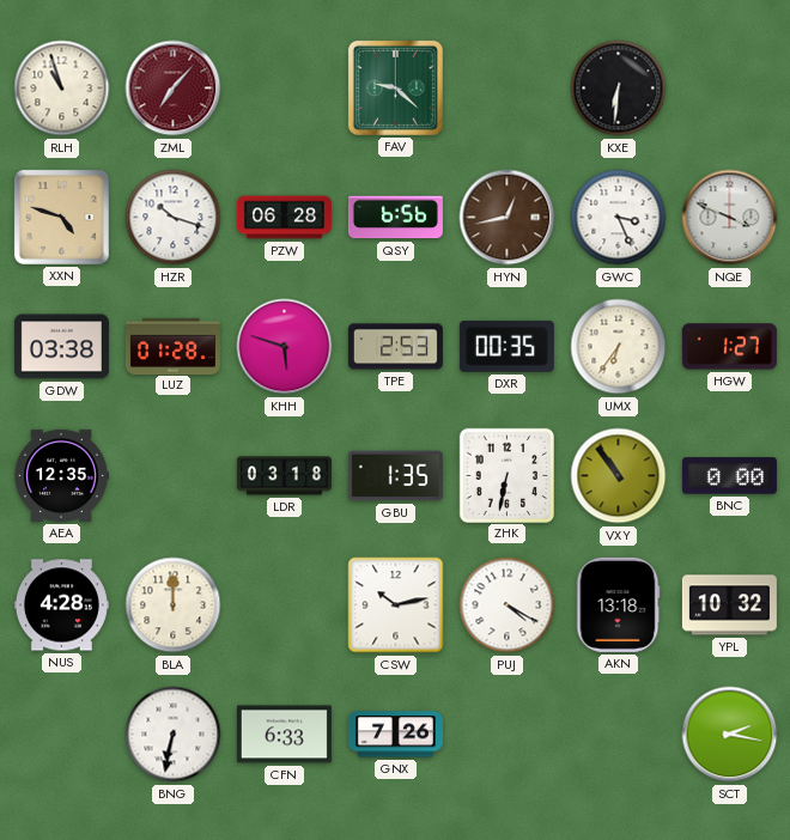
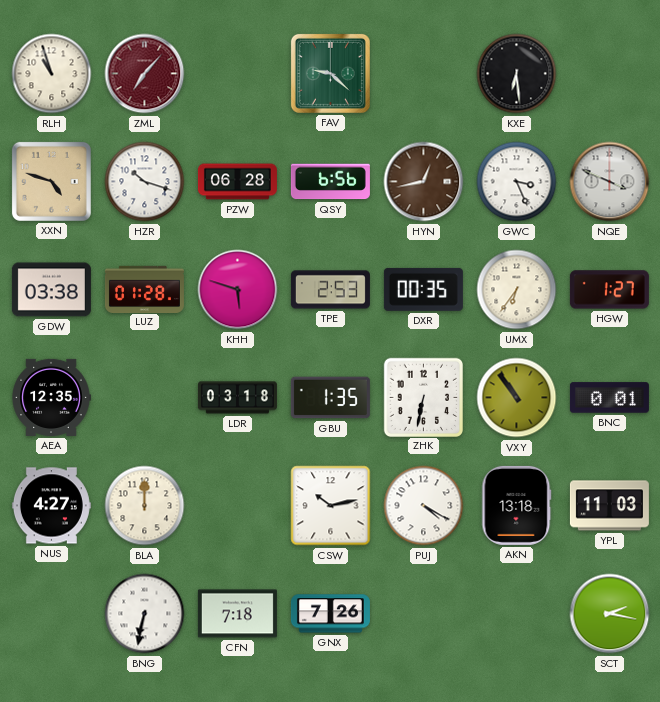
KXE: 6:31 -> 6:29 (517, 74)
BNC: 0:00 -> 0:01 (609, 398)
NUS: 4:28 -> 4:27 (51, 506)
YPL: 10:32 -> 11:03 (609, 506)
CFN: 6:33 -> 7:18 (237, 614)
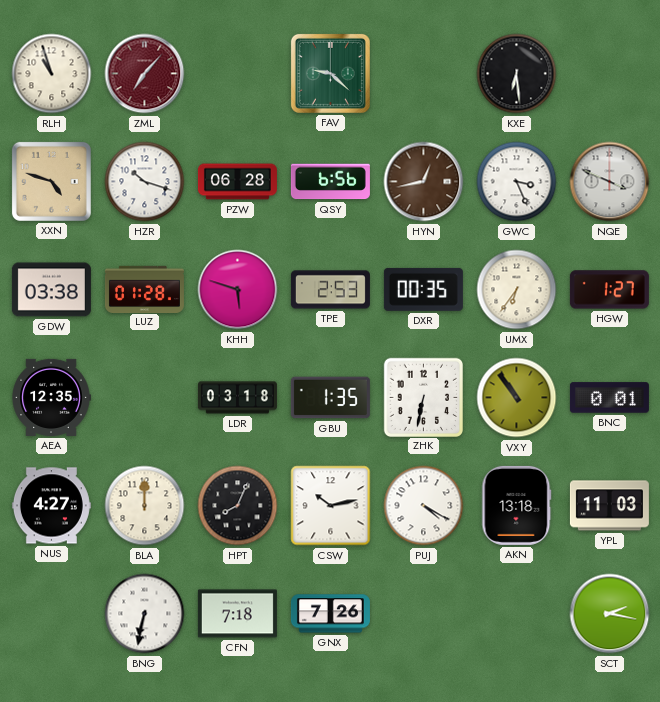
HPT: none -> 8:04 (238, 506)
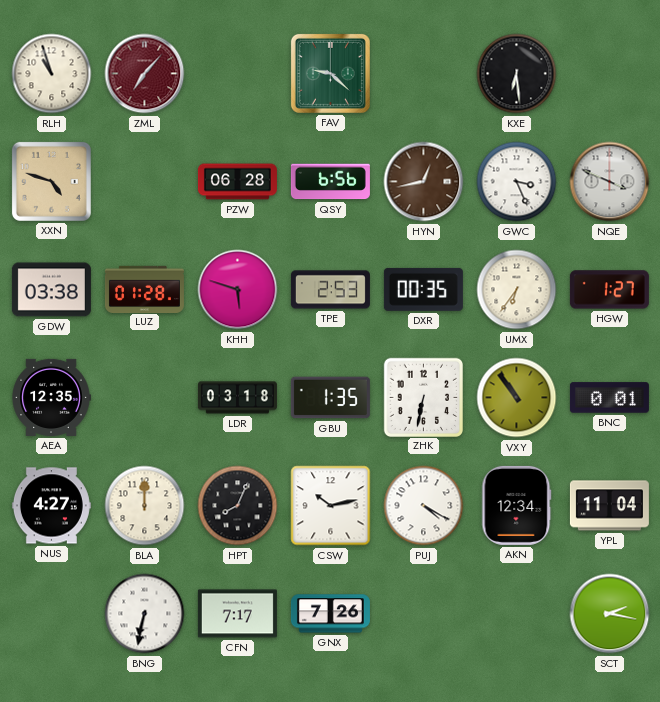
HZR: 10:18 -> none (145, 182)
AKN: 13:18 -> 12:34 (517, 505)
YPL: 11:03 -> 11:04 (609, 506)
CFN: 7:18 -> 7:17 (237, 614)
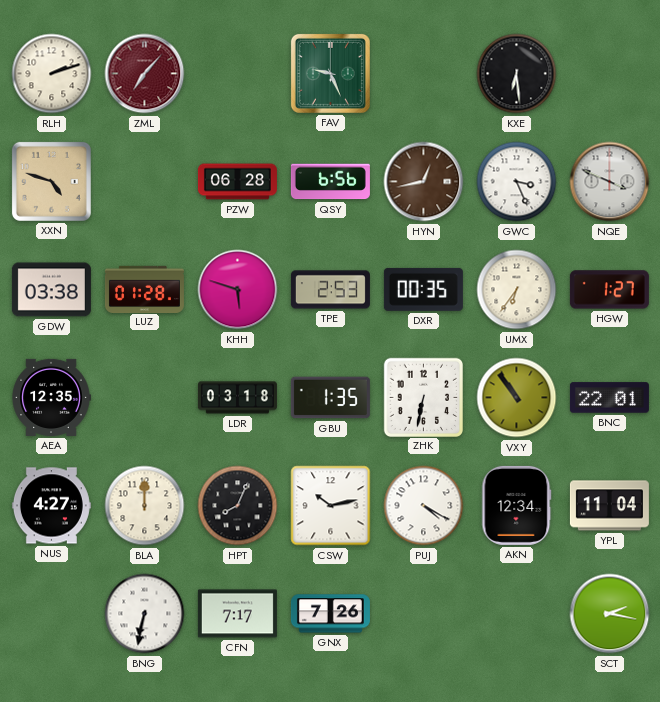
RLH: 10:57 -> 2:12 (52, 74)
FAV: 9:22 -> 9:26 (330, 73)
BNC: 0:01 -> 22:01 (609, 398)
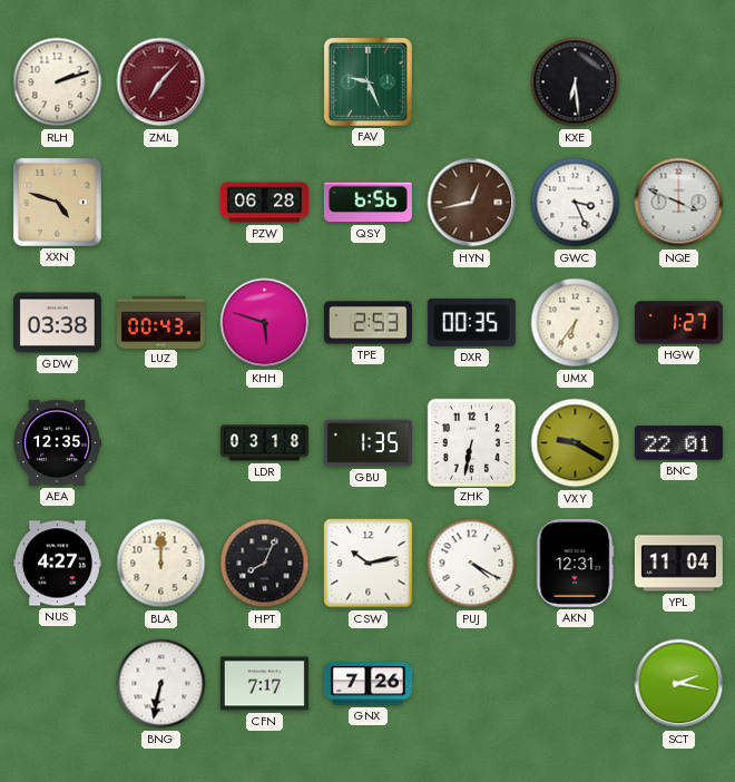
LUZ: 01:28 -> 00:43 (160, 322)
VXY: 10:54 -> 9:20 (576, 443)
AKN: 12:34 -> 12:31 (576, 563)
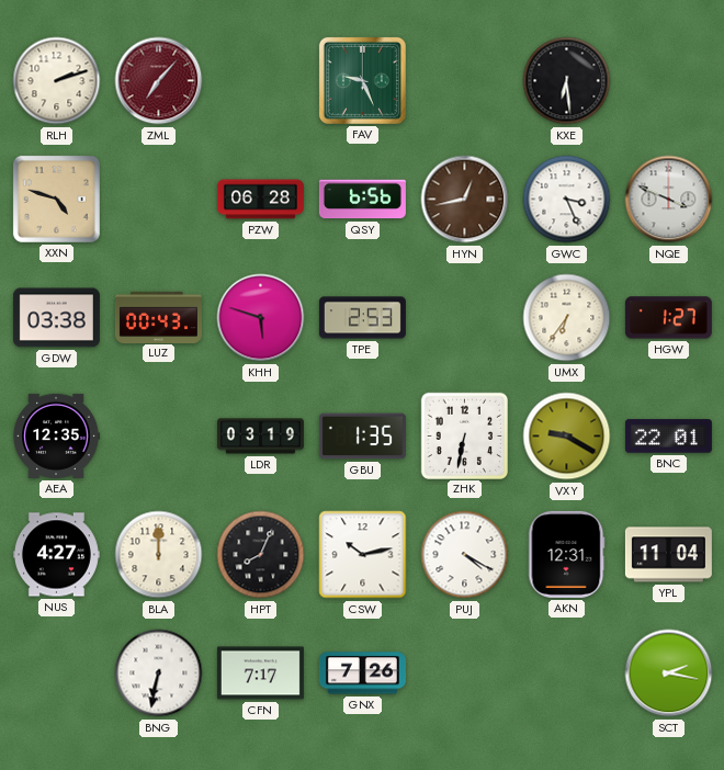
DXR: 00:35 -> none (471, 322)
LDR: 03:18 -> 03:19 (260, 437)
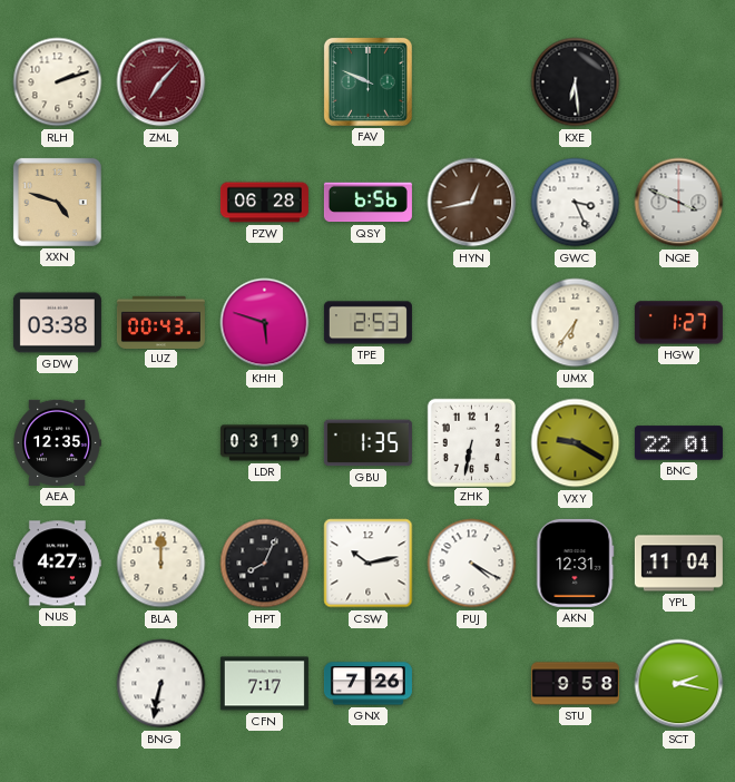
FAV: 9:26 -> 9:49 (367, 81)
STU: none -> 9:58 (575, 684)
